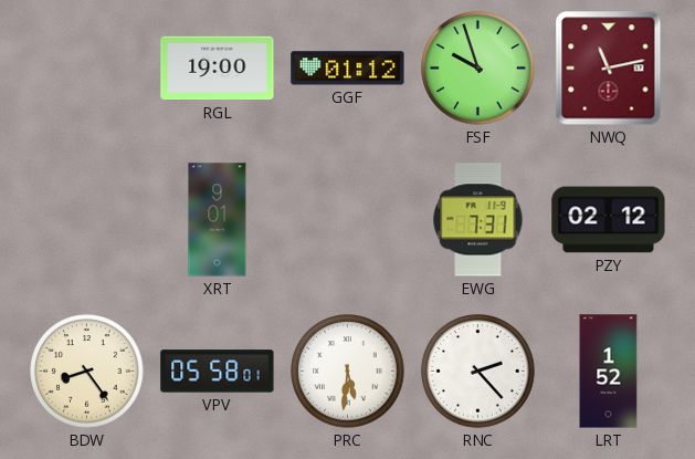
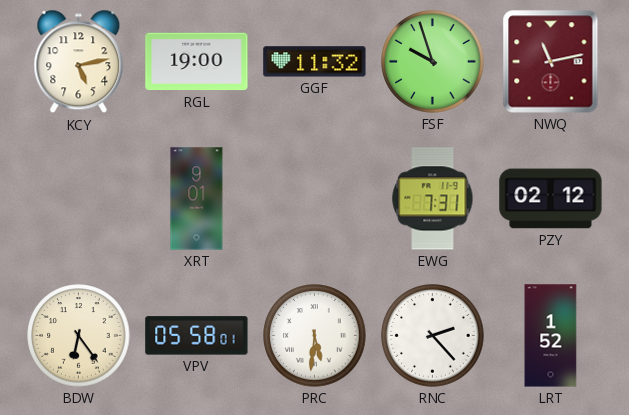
KCY: none -> 5:13 (79, 62)
GGF: 01:12 -> 11:32 (315, 62)
BDW: 8:24 -> 6:24 (79, 336)
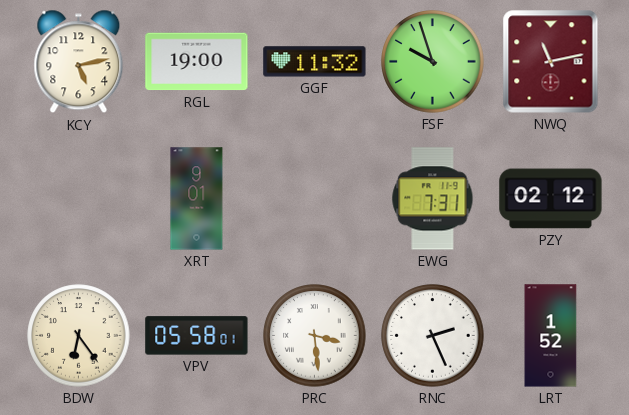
PRC: 5:31 -> 3:29 (315, 336)
RNC: 2:23 -> 2:26 (433, 336)
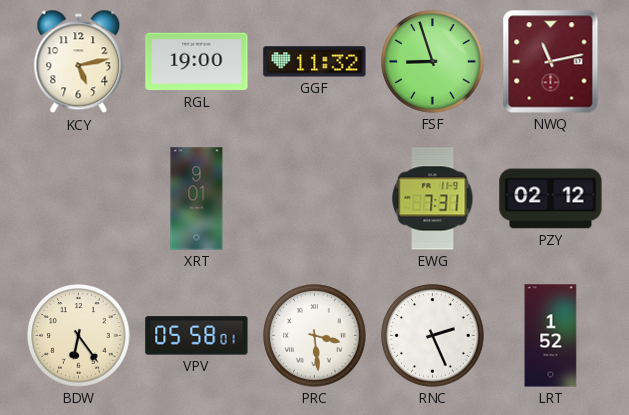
FSF: 9:57 -> 8:57 (433, 62)
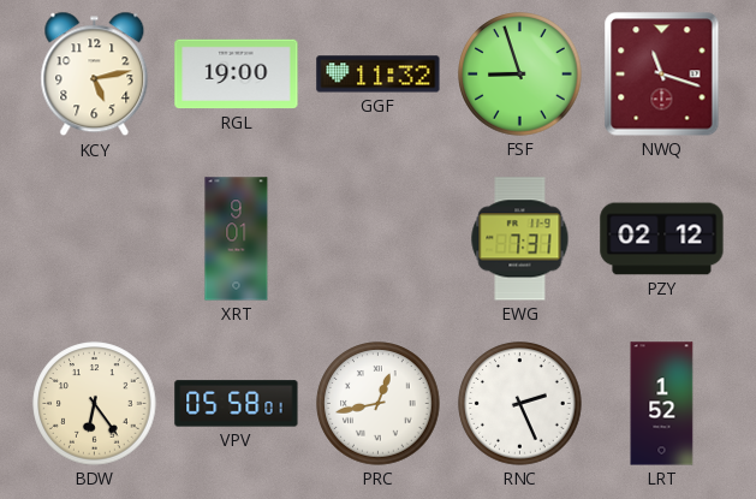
NWQ: 11:13 -> 11:18 (662, 75)
PRC: 3:29 -> 12:43 (379, 404)
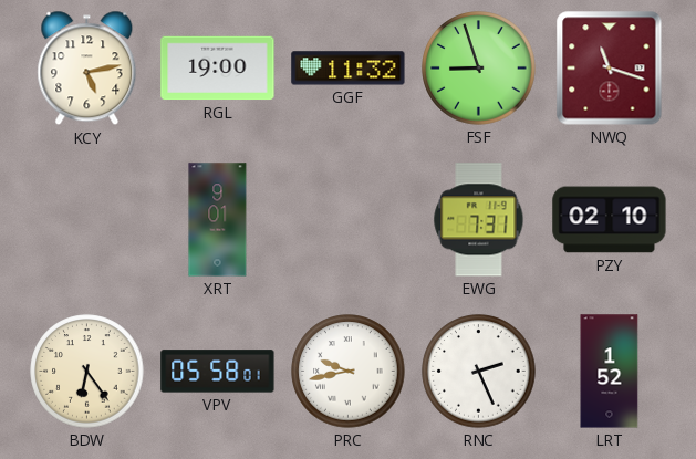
PZY: 02:12 -> 02:10 (610, 220)
PRC: 12:43 -> 9:43 (349, 372)
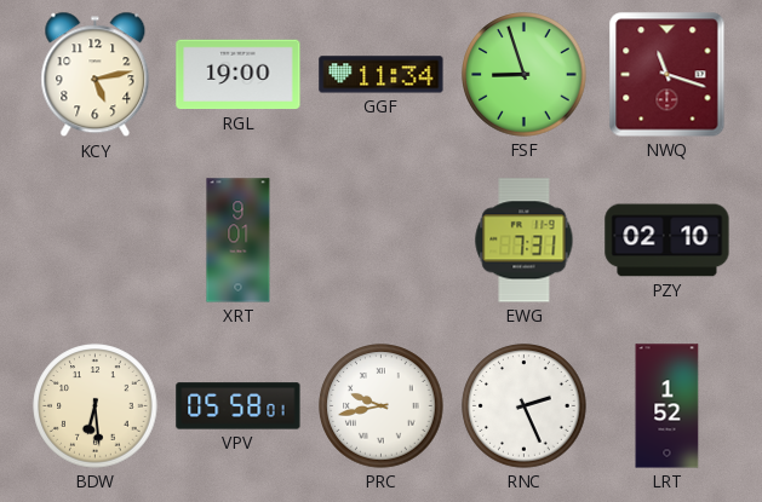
GGF: 11:32 -> 11:34 (382, 75)
BDW: 6:24 -> 6:29 (96, 406)
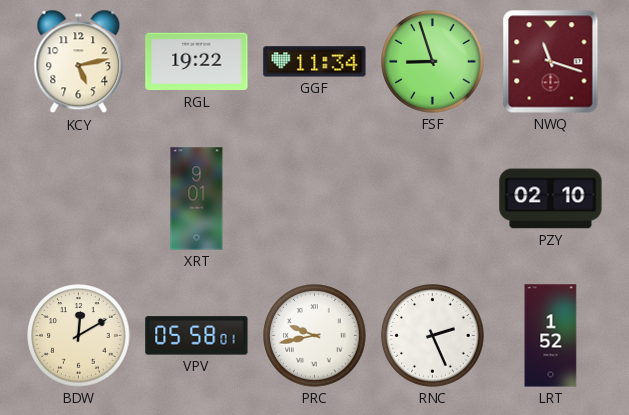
RGL: 19:00 -> 19:22 (197, 62)
EWG: 7:31 -> none (525, 241)
BDW: 6:29 -> 12:10 (79, 336)
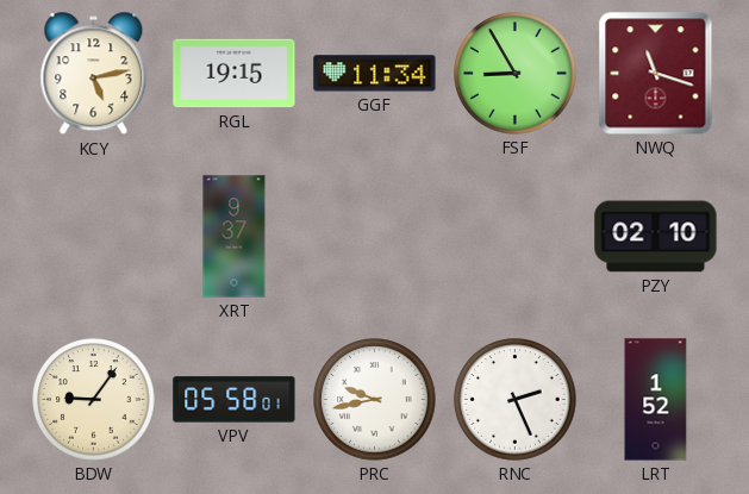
RGL: 19:22 -> 19:15 (235, 74)
FSF: 8:57 -> 8:55 (516, 74)
XRT: 9:01 -> 9:37 (235, 237)
BDW: 12:10 -> 9:06 (94, 400)
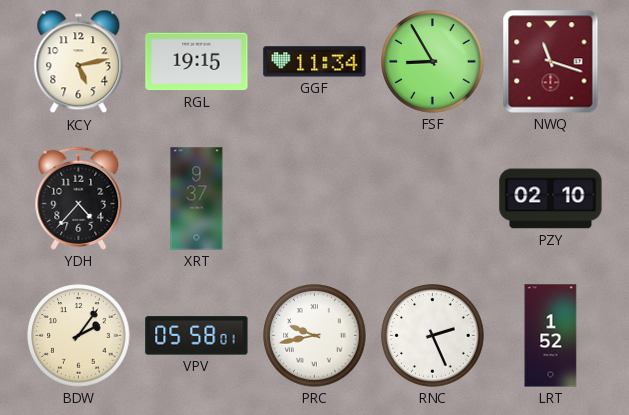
YDH: none -> 4:37 (79, 198)
BDW: 9:06 -> 2:06 (79, 336)
